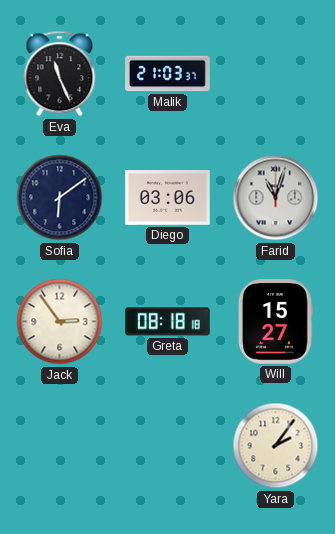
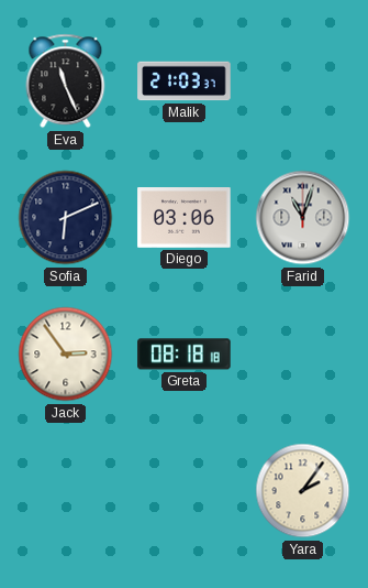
Sofia: 6:09 -> 6:11 (66, 218)
Will: 15:27 -> none (276, 322)
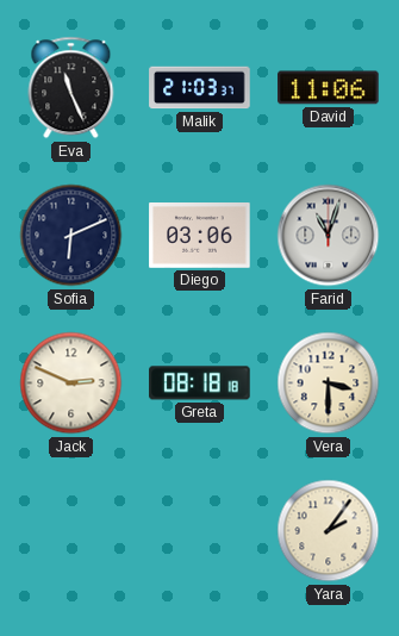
David: none -> 11:06 (329, 88)
Jack: 2:54 -> 2:49 (71, 384)
Vera: none -> 3:30 (329, 384)
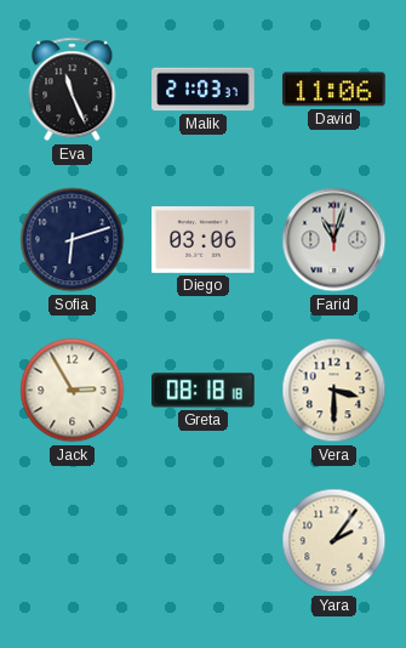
Sofia: 6:11 -> 6:12 (73, 240)
Jack: 2:49 -> 2:55 (73, 391)
